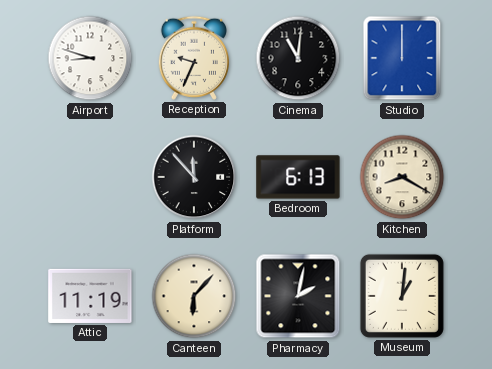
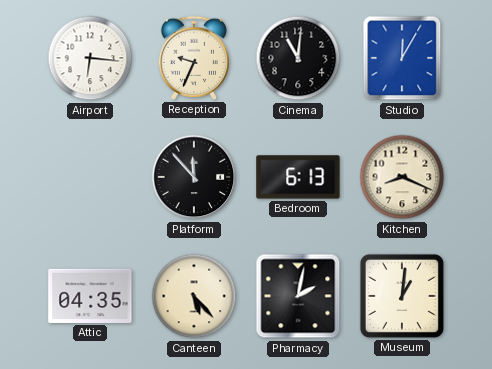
Airport: 8:48 -> 6:16 (90, 58)
Studio: 12:00 -> 12:05 (402, 58)
Kitchen: 8:20 -> 8:19 (402, 177)
Attic: 11:19 -> 04:35 (90, 296)
Canteen: 6:07 -> 5:23 (194, 296)
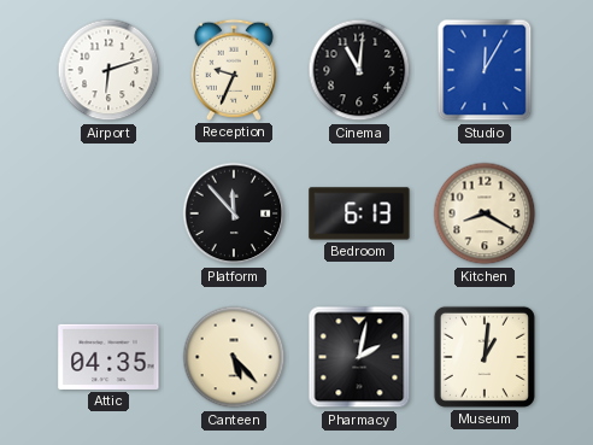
Airport: 6:16 -> 6:12 (108, 70)
Kitchen: 8:19 -> 8:20 (485, 213)
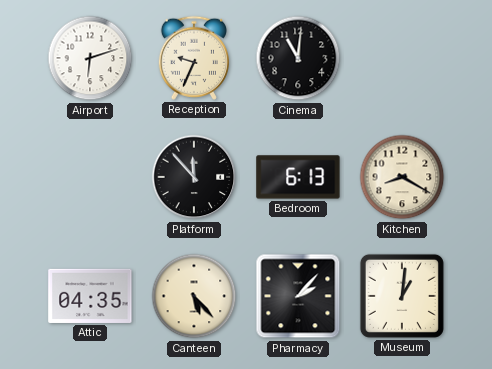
Studio: 12:05 -> none (485, 70)
Pharmacy: 2:02 -> 2:07 (298, 296)
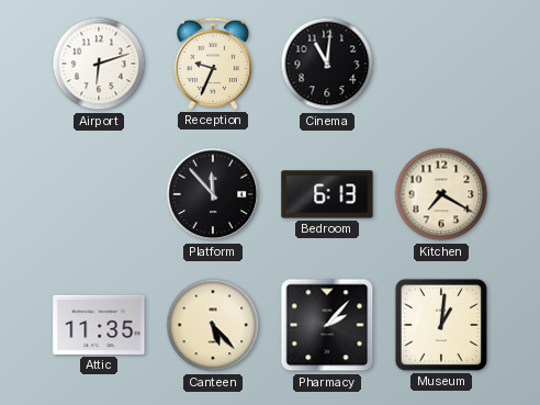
Kitchen: 8:20 -> 7:20 (441, 194)
Attic: 04:35 -> 11:35 (99, 325)
